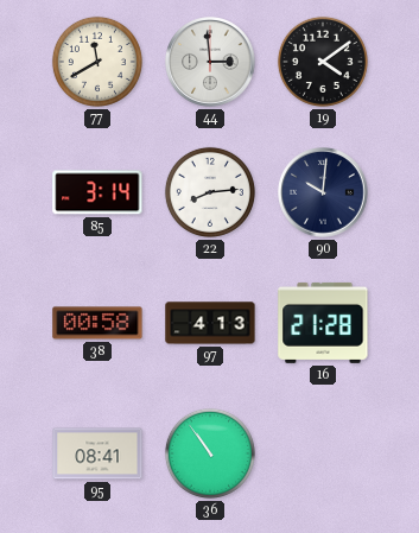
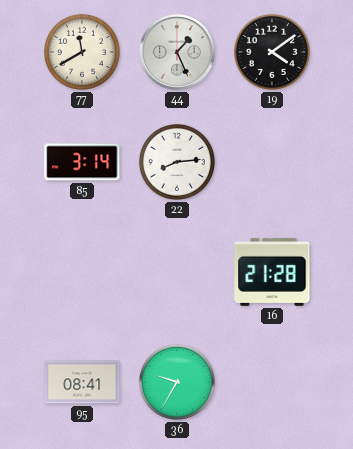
44: 2:59 -> 1:26 (177, 52)
90: 10:01 -> none (323, 192)
38: 00:58 -> none (97, 323)
97: 4:13 -> none (210, 323)
36: 10:54 -> 9:35 (177, 382)
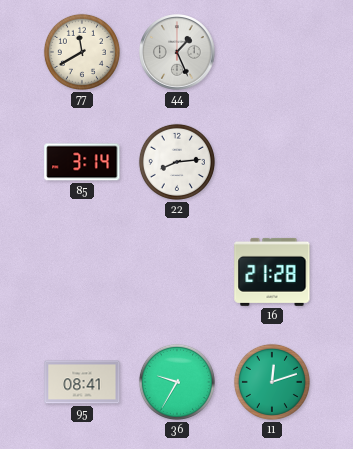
19: 4:09 -> none (272, 52)
11: none -> 12:12 (272, 382)
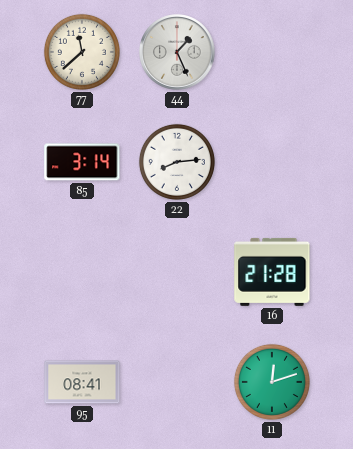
77: 11:40 -> 11:38 (82, 52)
36: 9:35 -> none (177, 382)
